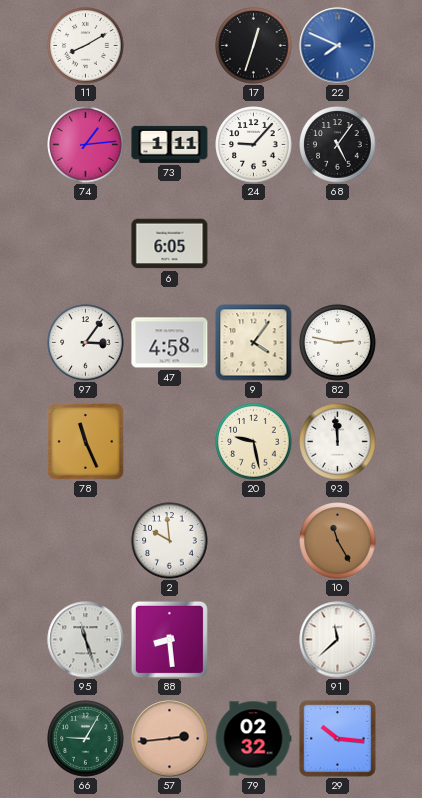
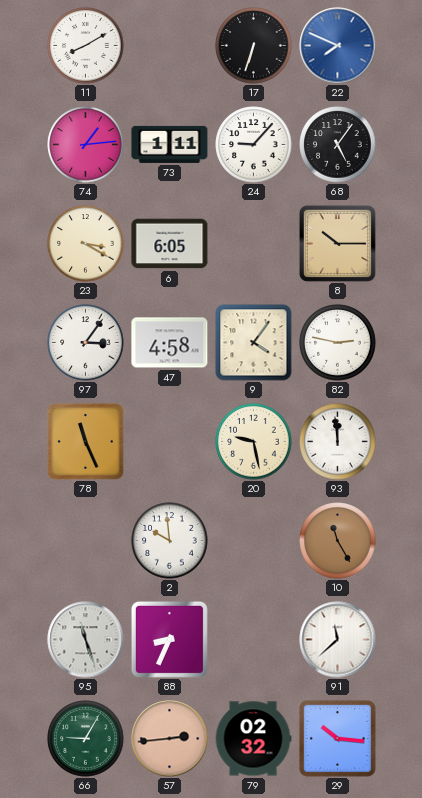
17: 12:33 -> 6:33 (254, 46)
23: none -> 3:20 (86, 244)
8: none -> 10:15 (337, 243)
88: 8:29 -> 8:34 (169, 639)
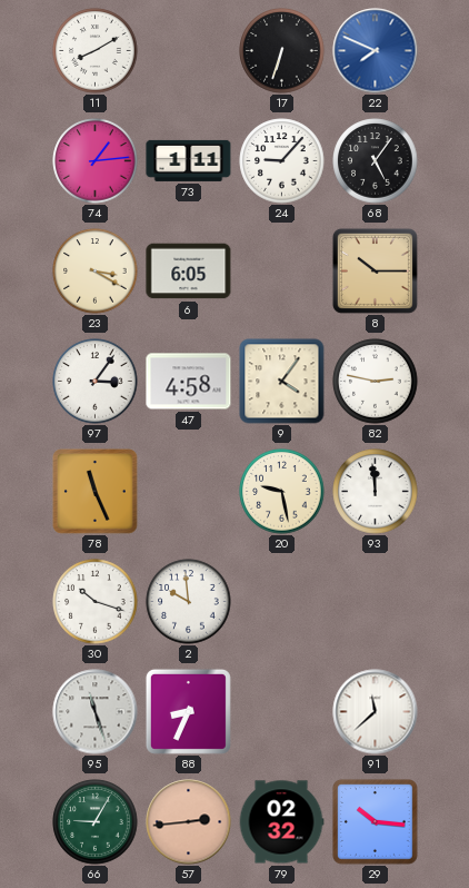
30: none -> 10:18 (96, 602)
10: 11:25 -> none (338, 541)
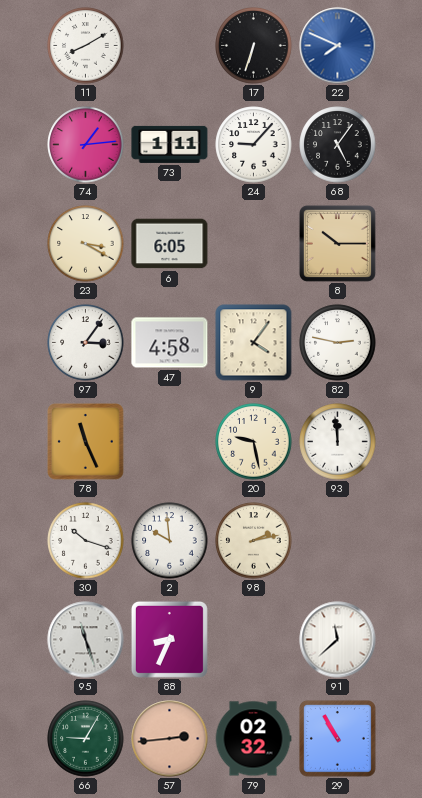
98: none -> 2:13 (254, 541)
29: 10:16 -> 10:55 (338, 739)
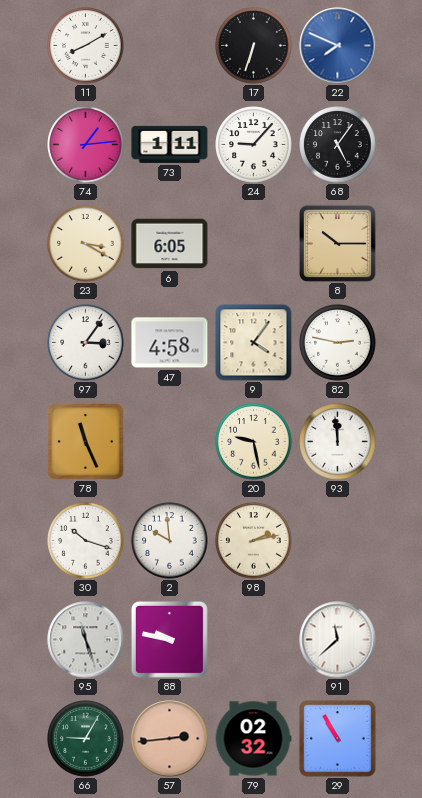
88: 8:34 -> 9:47 (169, 639)
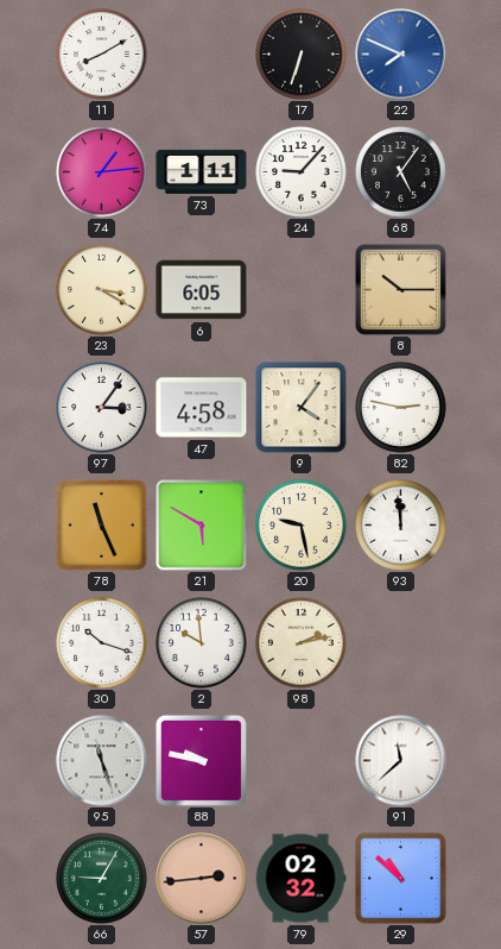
21: none -> 5:50 (202, 526)
29: 10:55 -> 10:52 (401, 879)
